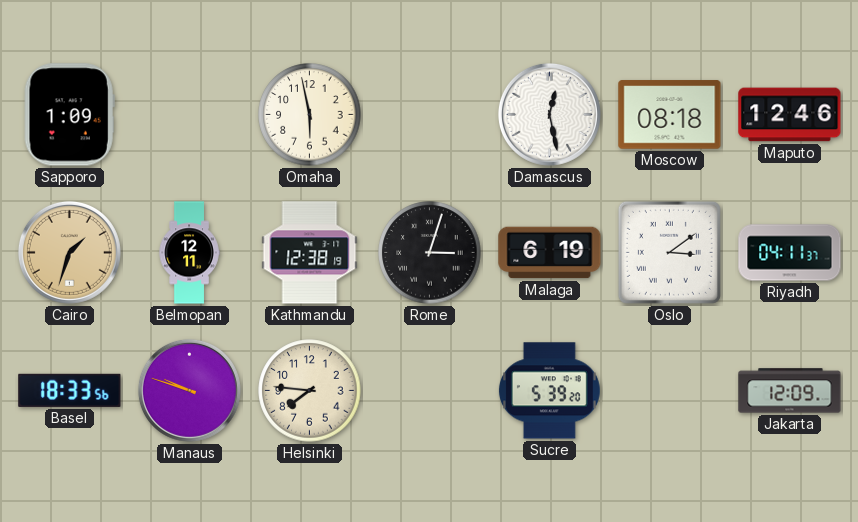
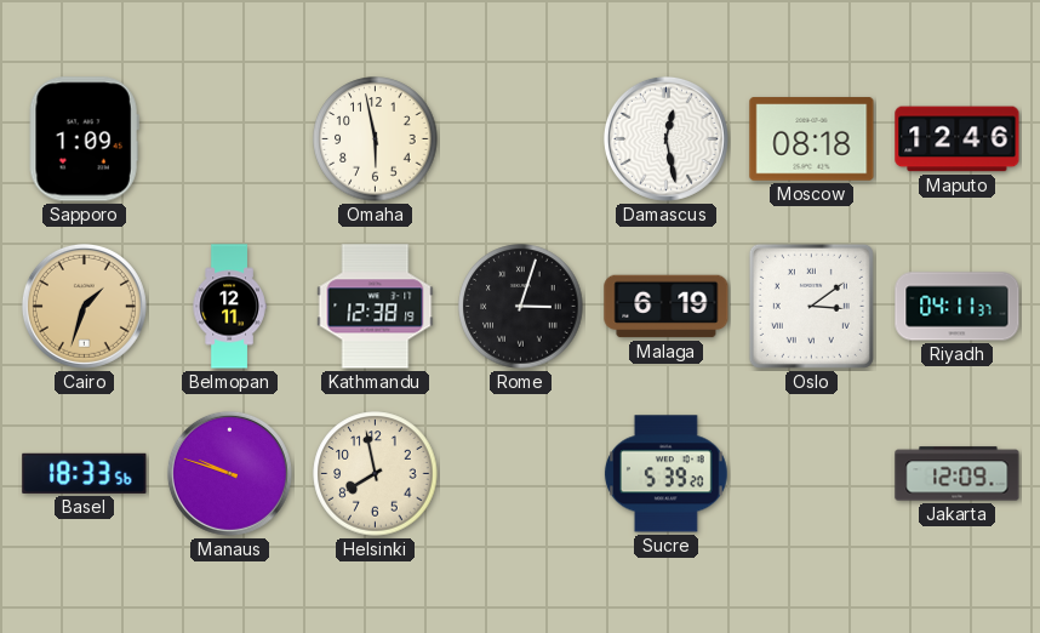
Helsinki: 7:46 -> 7:58 (376, 474)
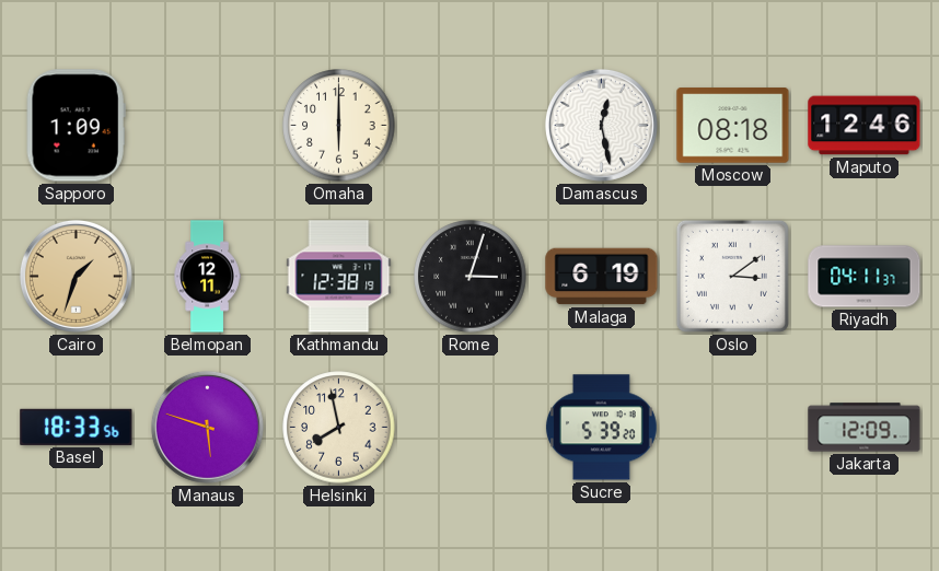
Omaha: 5:58 -> 6:00 (339, 126)
Manaus: 9:48 -> 5:48 (207, 427)
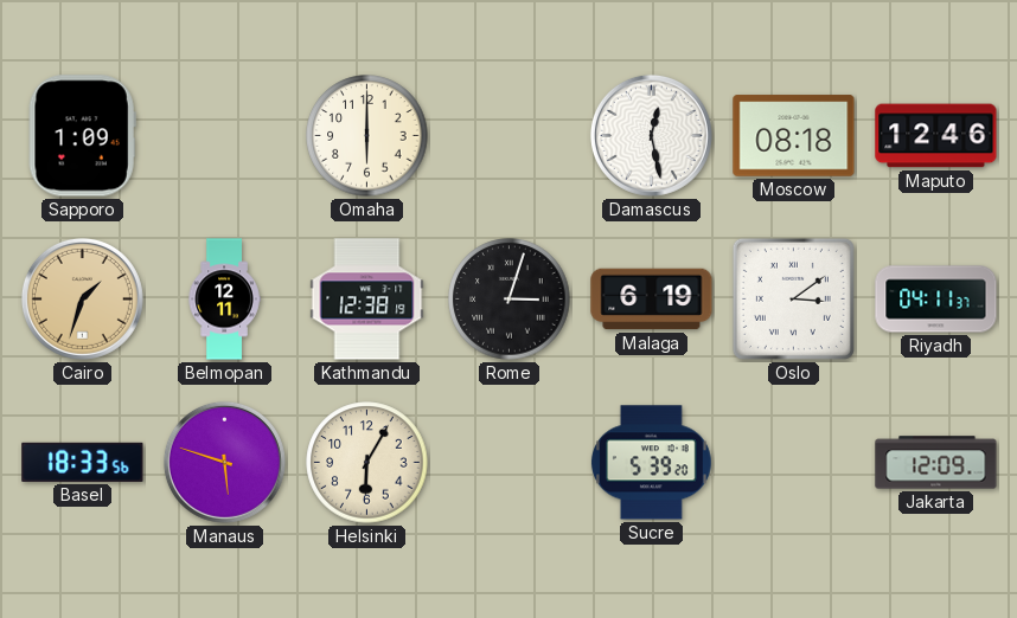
Helsinki: 7:58 -> 6:05 (367, 463)
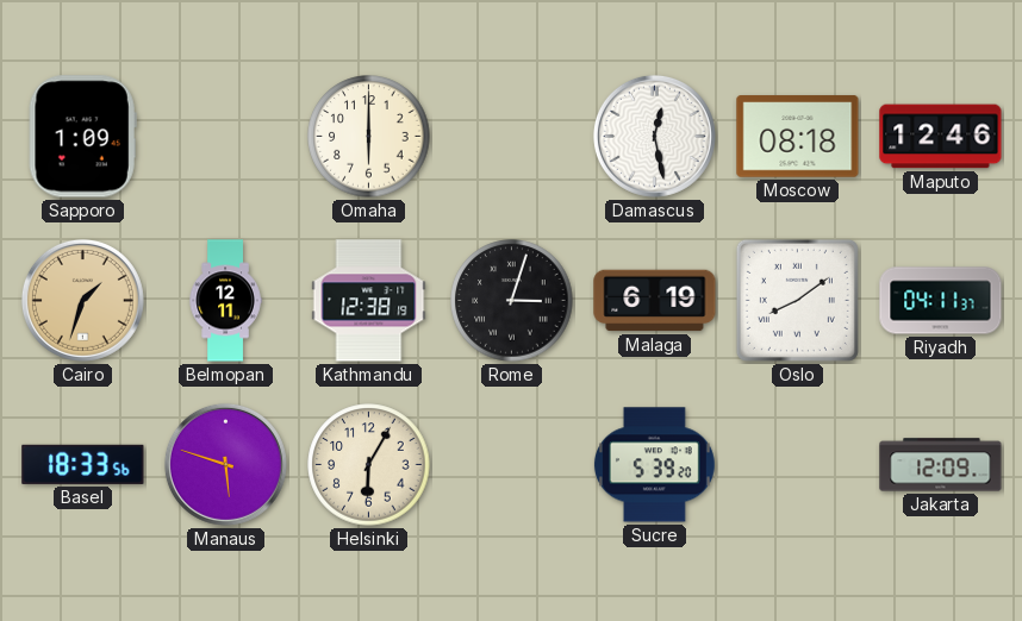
Oslo: 3:09 -> 8:09 (797, 300)
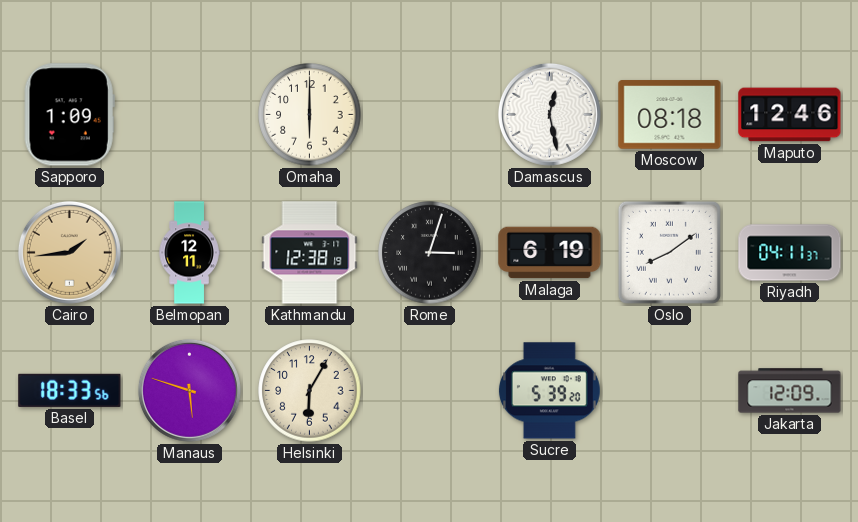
Cairo: 1:33 -> 1:44 (69, 252)
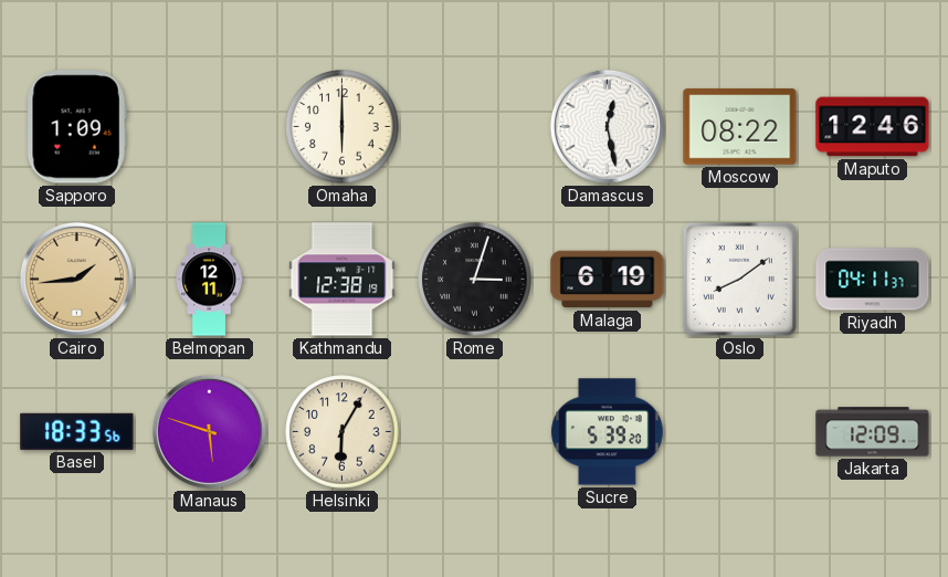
Moscow: 08:18 -> 08:22 (740, 127)
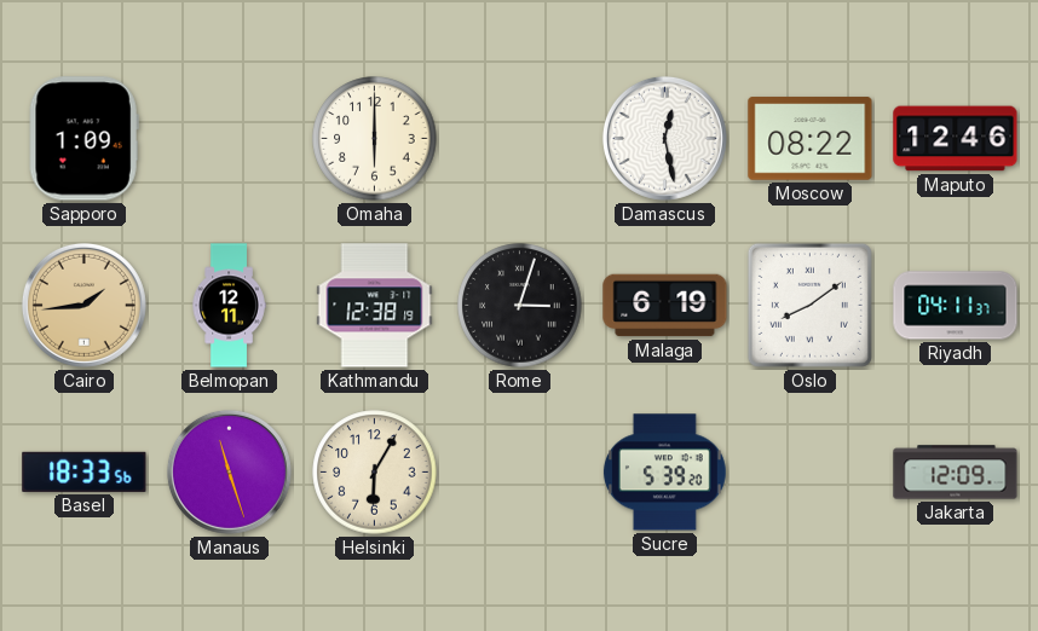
Manaus: 5:48 -> 11:27 (229, 471)
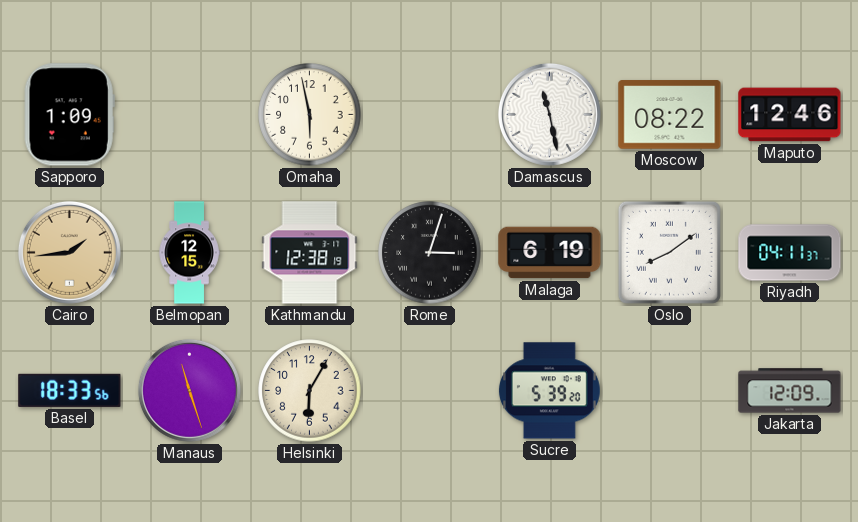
Omaha: 6:00 -> 5:58 (310, 115)
Damascus: 12:28 -> 11:28 (549, 114)
Belmopan: 12:11 -> 12:15 (189, 253)
